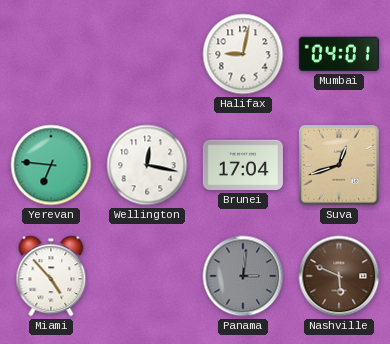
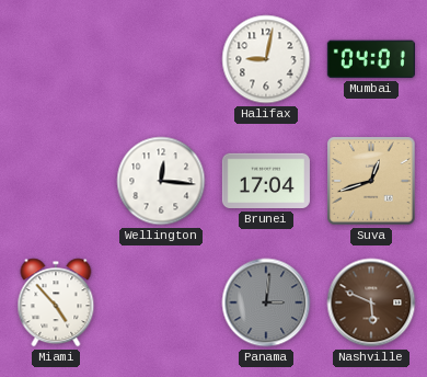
Yerevan: 6:46 -> none (51, 165)
Wellington: 12:17 -> 12:16 (161, 181)
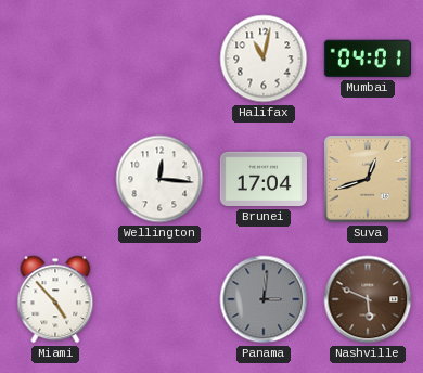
Halifax: 9:02 -> 11:02 (264, 59)
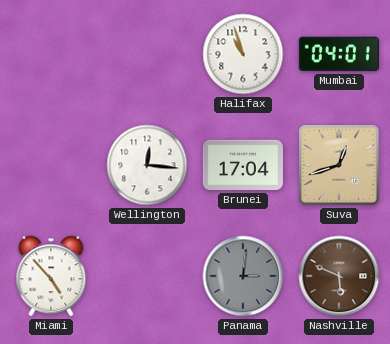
Halifax: 11:02 -> 10:57 (243, 54)
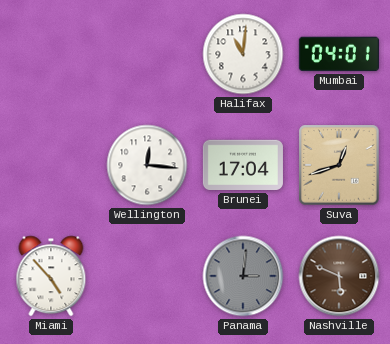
Halifax: 10:57 -> 11:01 (243, 54)
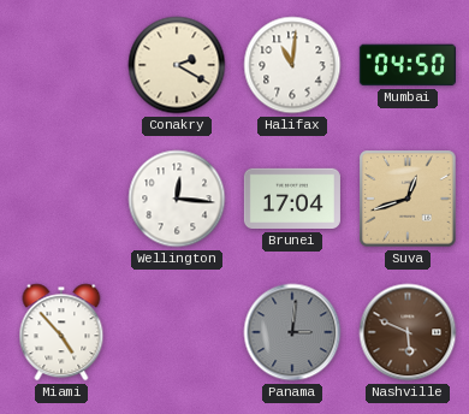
Conakry: none -> 2:20 (177, 65)
Mumbai: 04:01 -> 04:50 (408, 65)
